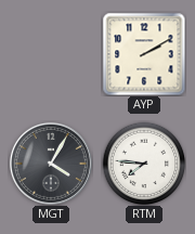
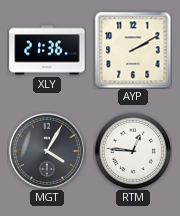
XLY: none -> 21:36 (47, 50)
RTM: 7:46 -> 12:46 (133, 151)
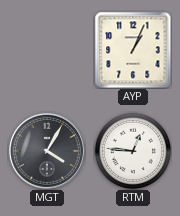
XLY: 21:36 -> none (47, 50)
AYP: 2:10 -> 1:04 (133, 50)
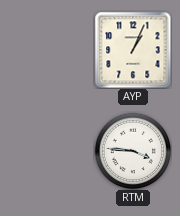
MGT: 4:05 -> none (47, 151)
RTM: 12:46 -> 3:46 (133, 151)
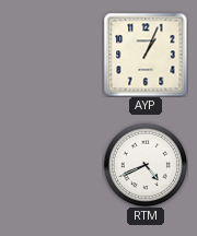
RTM: 3:46 -> 4:41 (146, 165)
